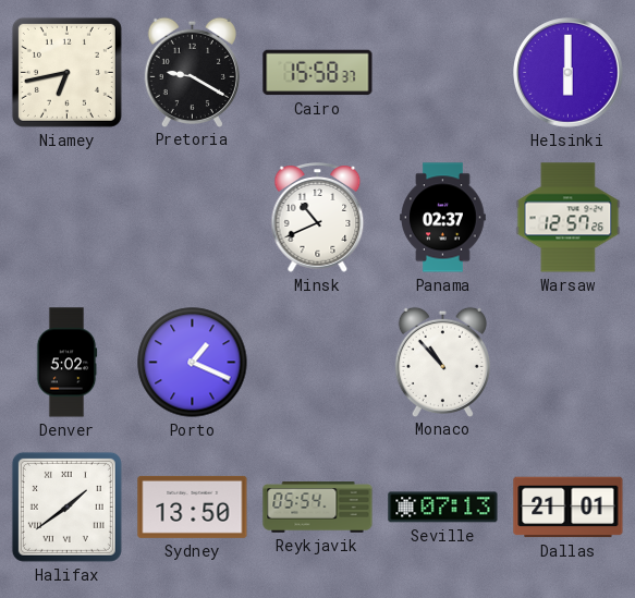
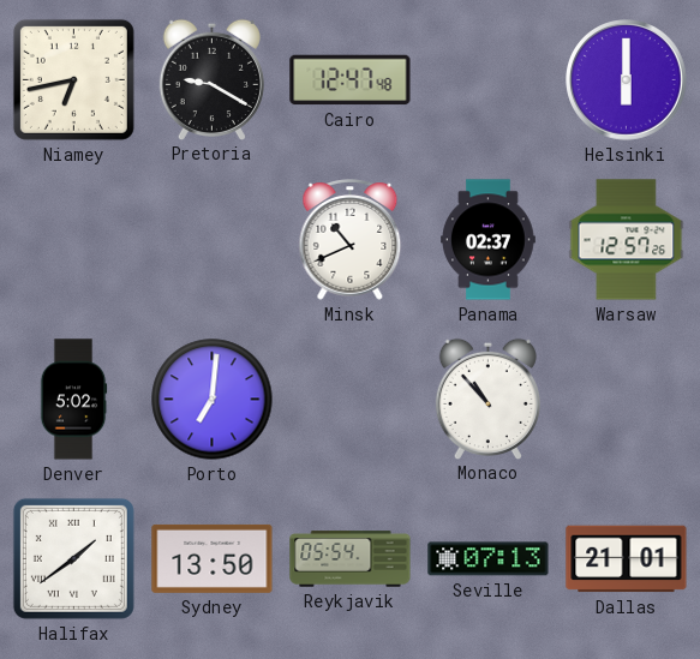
Cairo: 15:58 -> 12:47 (351, 80)
Porto: 1:19 -> 7:01 (213, 400)
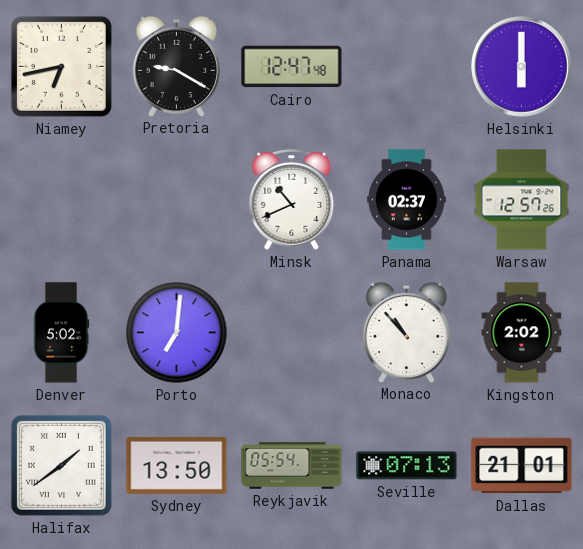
Kingston: none -> 2:02 (522, 333)
